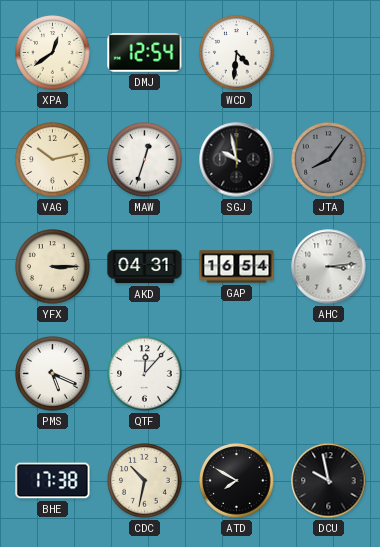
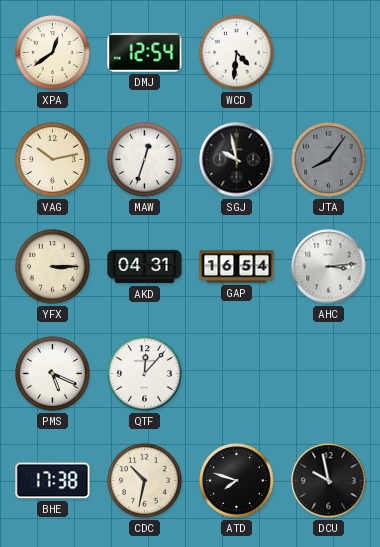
ATD: 7:50 -> 7:48 (237, 481)
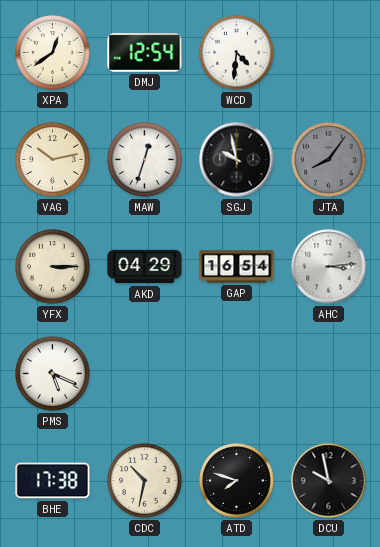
AKD: 04:31 -> 04:29 (145, 267)
QTF: 12:07 -> none (145, 374)
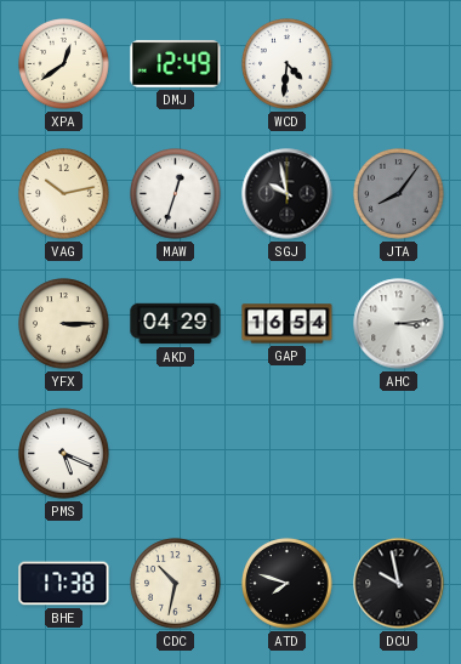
DMJ: 12:54 -> 12:49 (176, 64)
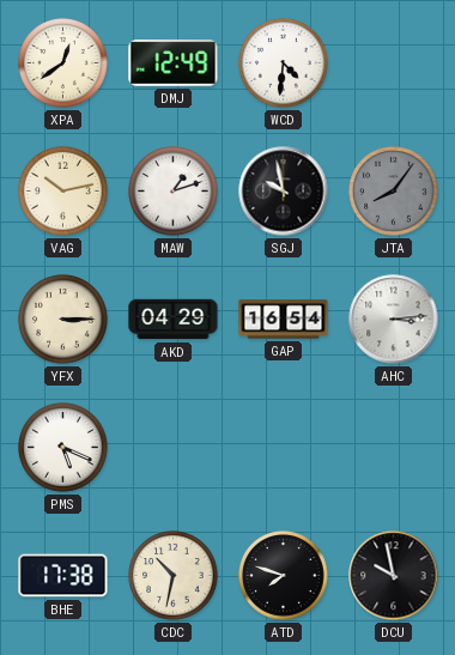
MAW: 12:33 -> 1:12 (174, 192)
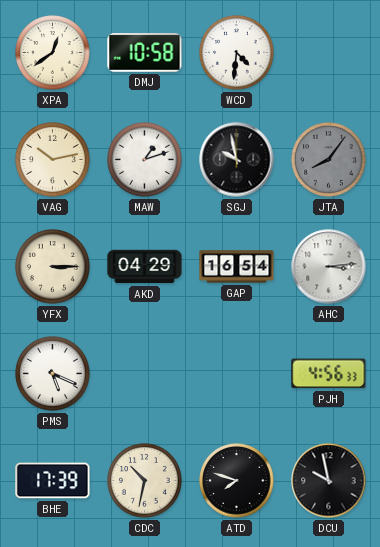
DMJ: 12:49 -> 10:58 (145, 53)
PJH: none -> 4:56 (329, 374)
BHE: 17:38 -> 17:39 (53, 481)
